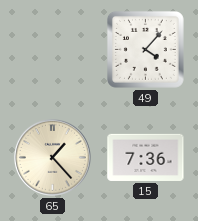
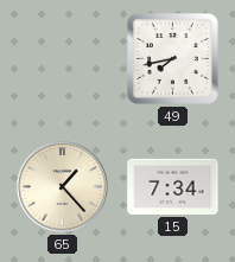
49: 4:07 -> 7:43 (172, 58)
15: 7:36 -> 7:34 (173, 186)
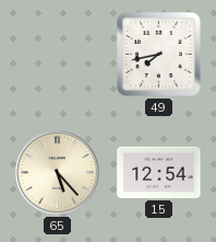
65: 1:23 -> 5:23 (57, 172)
15: 7:34 -> 12:54 (159, 172)
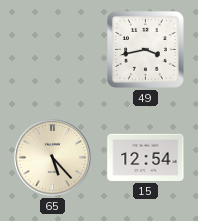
49: 7:43 -> 3:43 (145, 49)
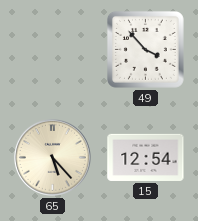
49: 3:43 -> 3:53 (145, 49)
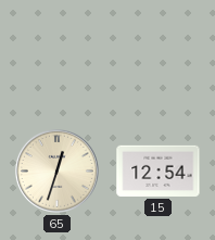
49: 3:53 -> none (145, 49)
65: 5:23 -> 12:33 (56, 170)
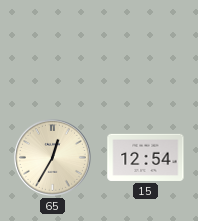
65: 12:33 -> 12:35 (52, 157)
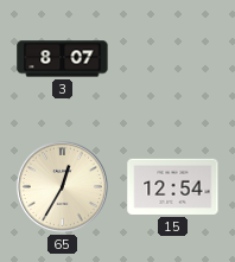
3: none -> 8:07 (63, 59)
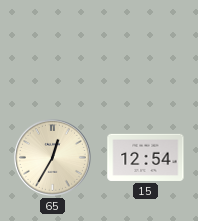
3: 8:07 -> none (63, 59)
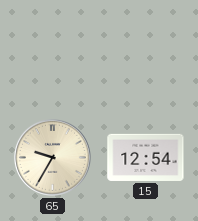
65: 12:35 -> 9:35 (52, 157)
